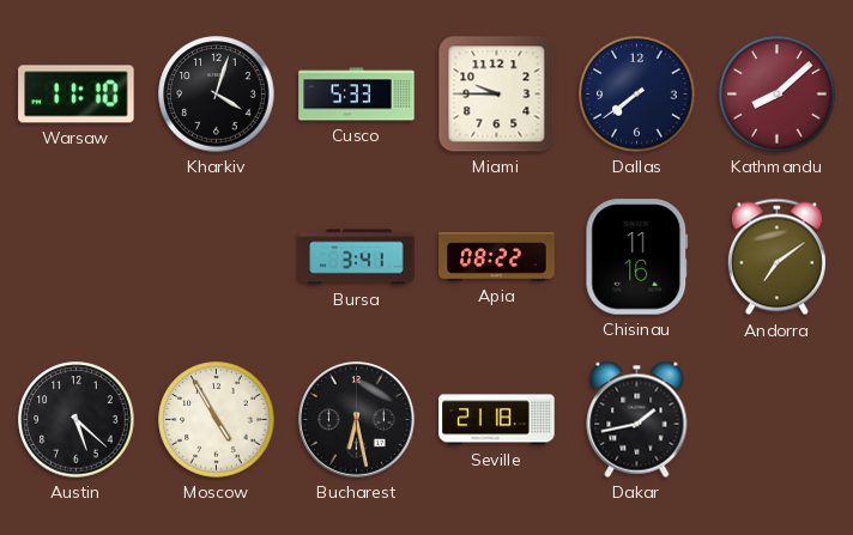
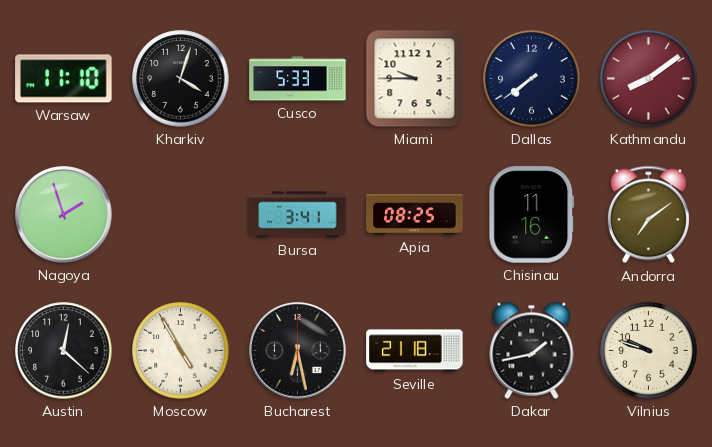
Kathmandu: 8:08 -> 8:09 (649, 79)
Nagoya: none -> 1:57 (64, 215)
Apia: 08:22 -> 08:25 (415, 215)
Austin: 5:22 -> 12:22 (64, 351)
Vilnius: none -> 9:48 (649, 351)
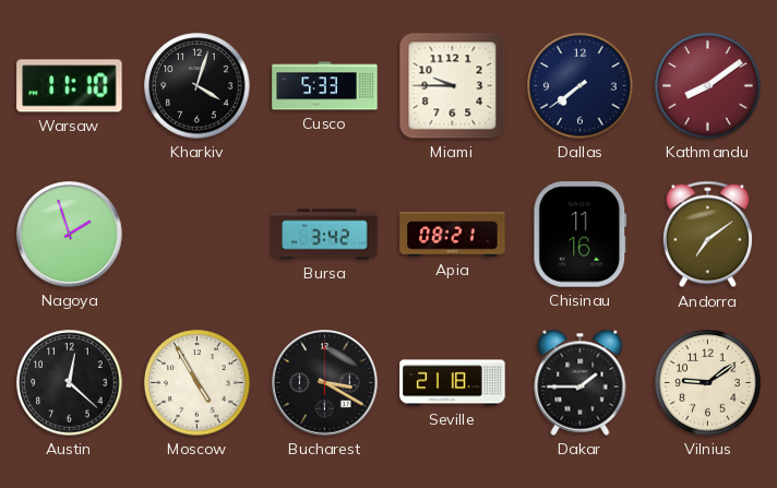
Bursa: 3:41 -> 3:42 (325, 235)
Apia: 08:25 -> 08:21 (453, 235)
Bucharest: 6:28 -> 3:20 (325, 383)
Dakar: 1:43 -> 1:45 (581, 382)
Vilnius: 9:48 -> 9:09 (708, 383)
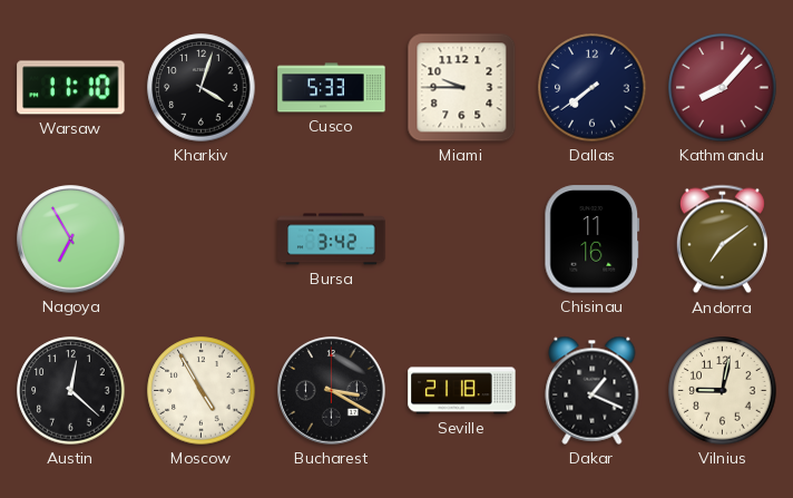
Kathmandu: 8:09 -> 8:07 (723, 88)
Nagoya: 1:57 -> 6:55 (71, 240)
Apia: 08:21 -> none (453, 235)
Dakar: 1:45 -> 1:19 (593, 390)
Vilnius: 9:09 -> 9:02 (723, 391)
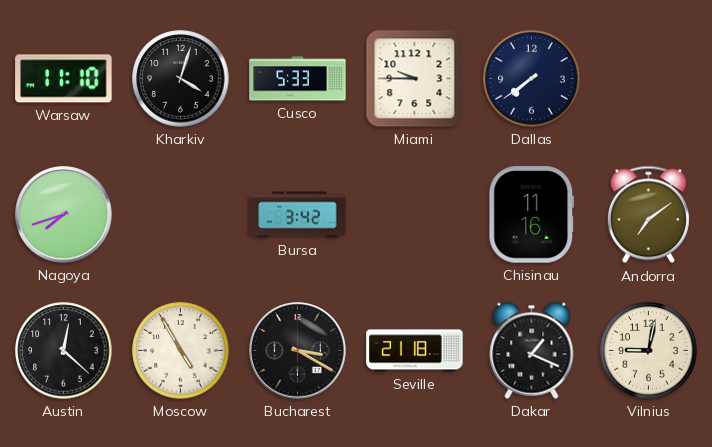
Kathmandu: 8:07 -> none (723, 88)
Nagoya: 6:55 -> 7:42 (64, 215)
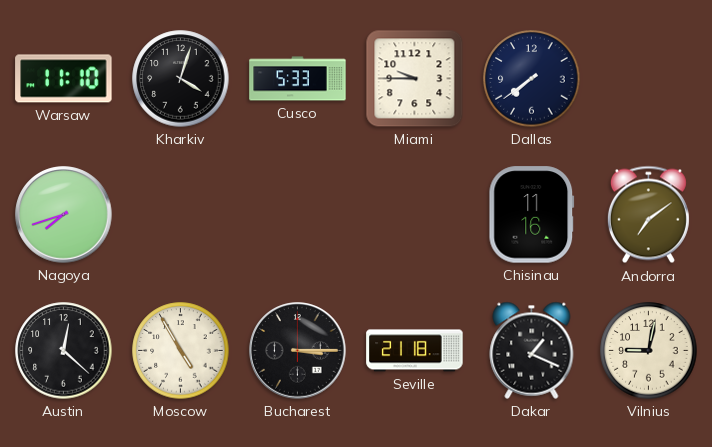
Bursa: 3:42 -> none (298, 215)
Bucharest: 3:20 -> 3:15 (298, 351)
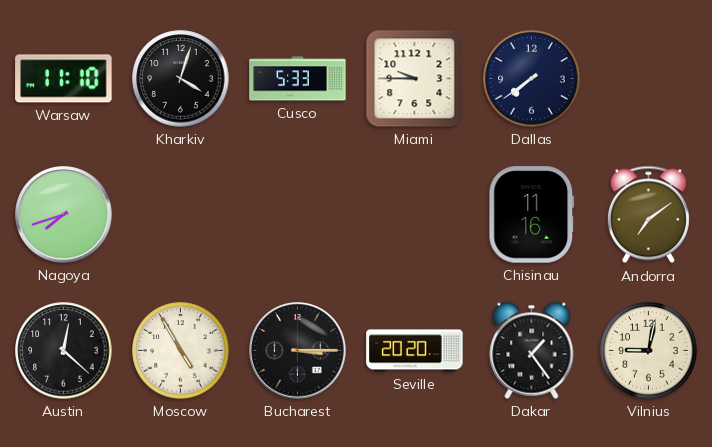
Seville: 21:18 -> 20:20 (415, 351)
Dakar: 1:19 -> 1:24 (532, 350)
